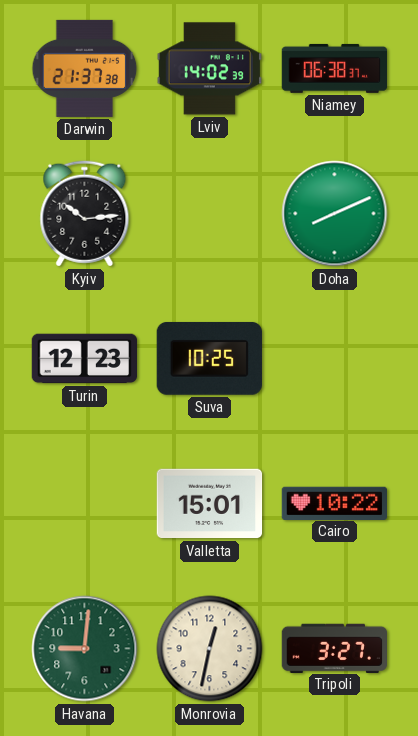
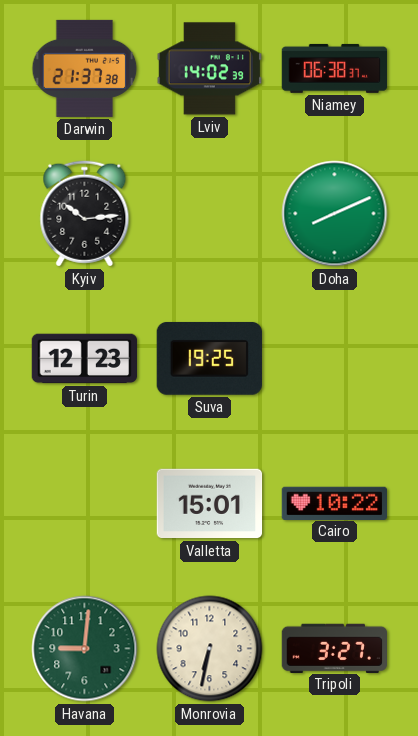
Suva: 10:25 -> 19:25 (209, 358)
Monrovia: 12:32 -> 6:32 (210, 649)
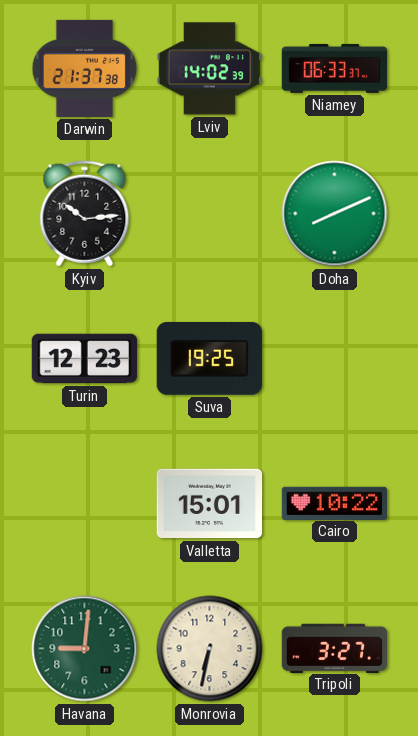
Niamey: 06:38 -> 06:33 (335, 68)
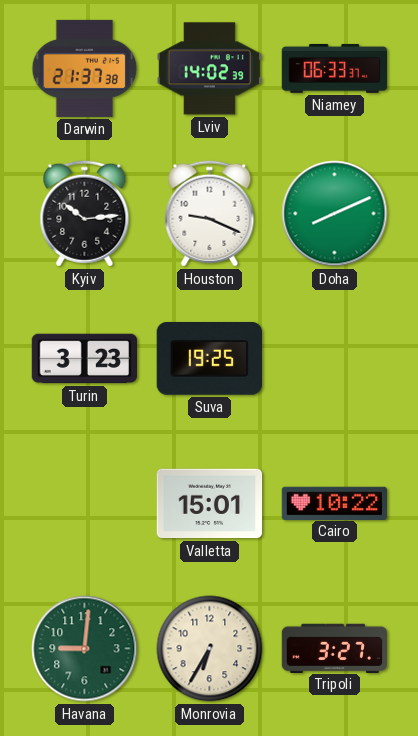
Houston: none -> 9:19 (210, 214)
Turin: 12:23 -> 3:23 (85, 359)
Monrovia: 6:32 -> 6:35 (210, 649)
